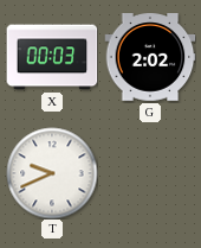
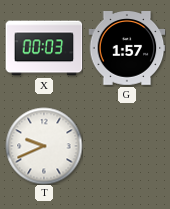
G: 2:02 -> 1:57 (127, 49)
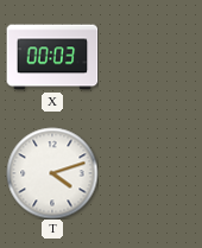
G: 1:57 -> none (127, 49)
T: 9:41 -> 4:12 (52, 173)
